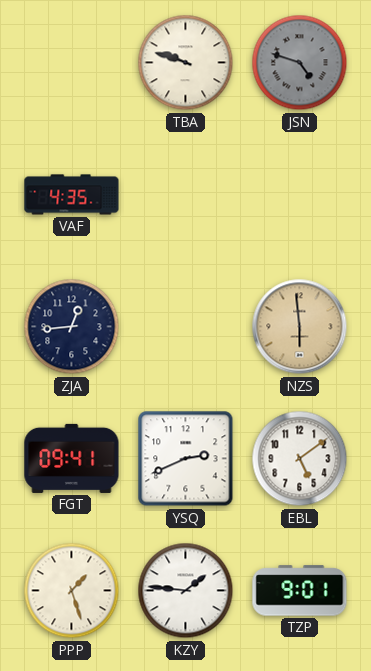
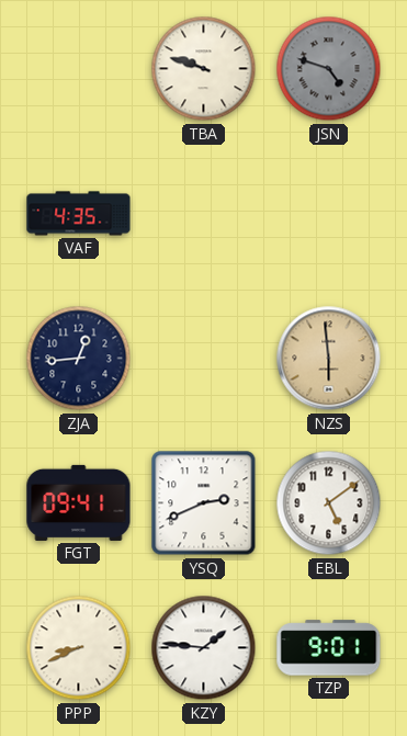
PPP: 1:27 -> 8:41 (79, 648)
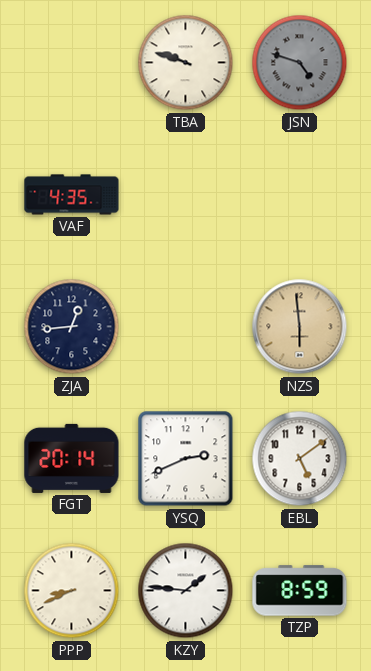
FGT: 09:41 -> 20:14 (72, 458)
TZP: 9:01 -> 8:59 (300, 591)
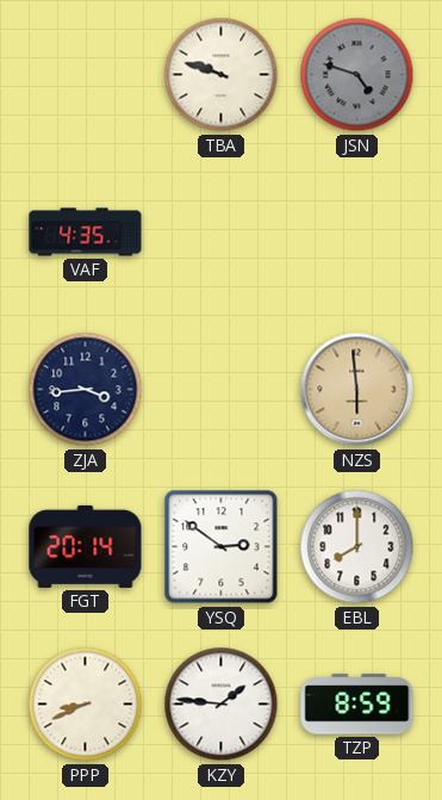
ZJA: 12:44 -> 3:44 (86, 390)
YSQ: 2:41 -> 2:51 (222, 547)
EBL: 5:09 -> 8:00 (357, 547)
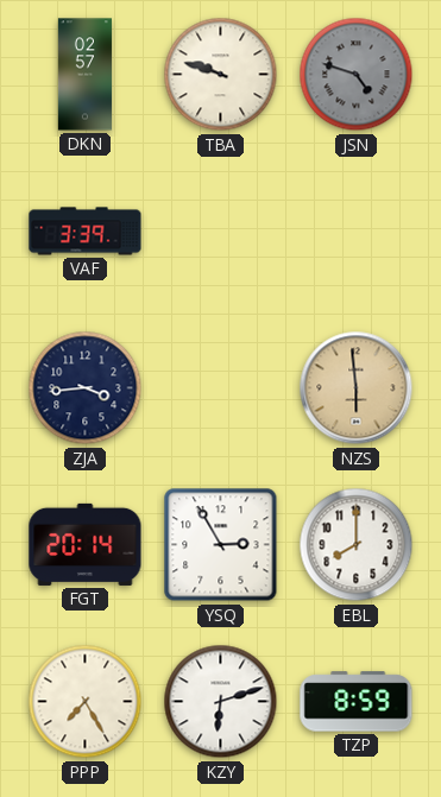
DKN: none -> 02:57 (84, 75)
VAF: 4:35 -> 3:39 (86, 232)
YSQ: 2:51 -> 2:55 (221, 545)
PPP: 8:41 -> 7:25 (86, 702)
KZY: 1:46 -> 6:12 (221, 702)
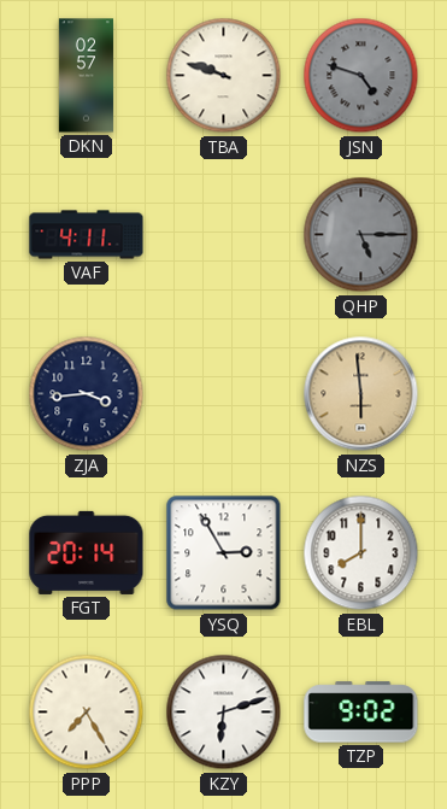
VAF: 3:39 -> 4:11 (87, 235)
QHP: none -> 5:15 (361, 235)
TZP: 8:59 -> 9:02 (361, 713)
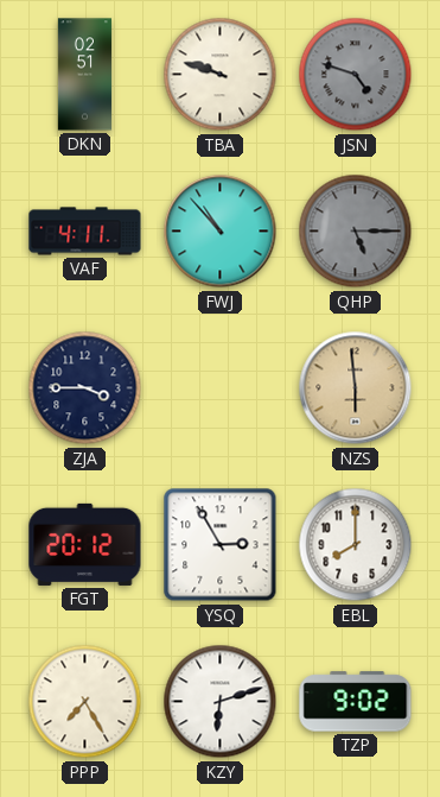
DKN: 02:57 -> 02:51 (84, 75)
FWJ: none -> 10:53 (221, 232)
ZJA: 3:44 -> 3:45 (85, 388)
FGT: 20:14 -> 20:12 (85, 544)
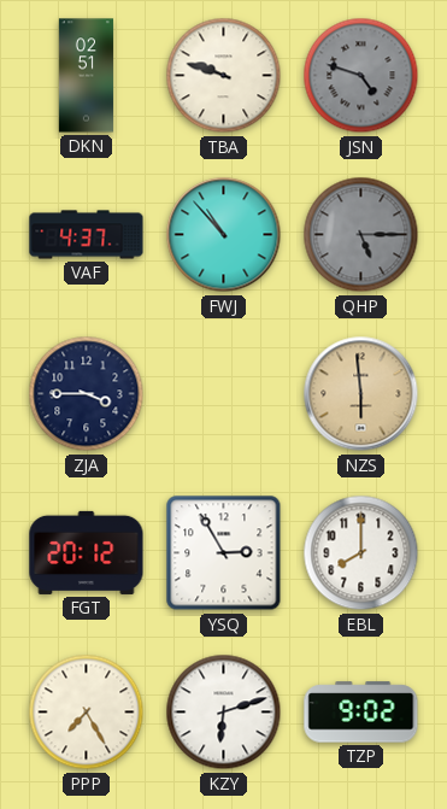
VAF: 4:11 -> 4:37 (87, 235)
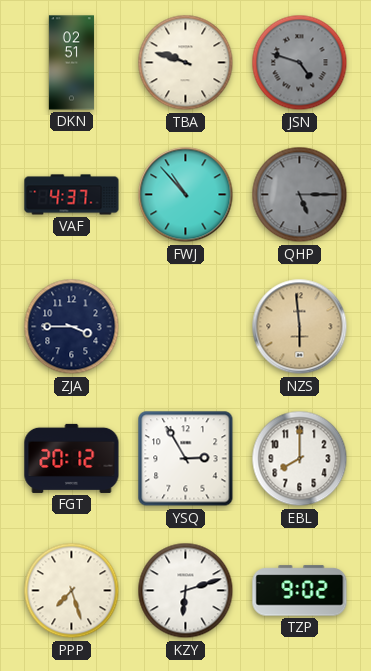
PPP: 7:25 -> 7:27 (72, 591)
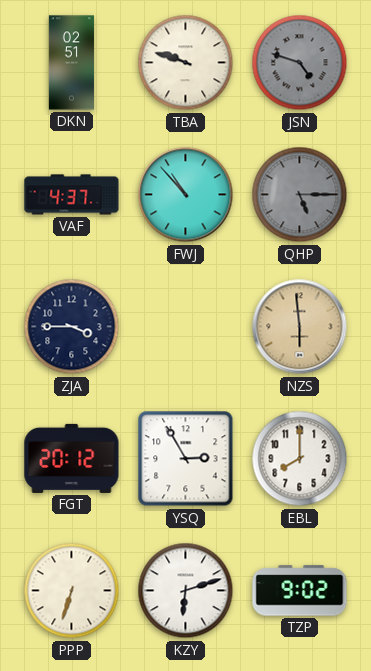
PPP: 7:27 -> 6:33 (72, 591)
